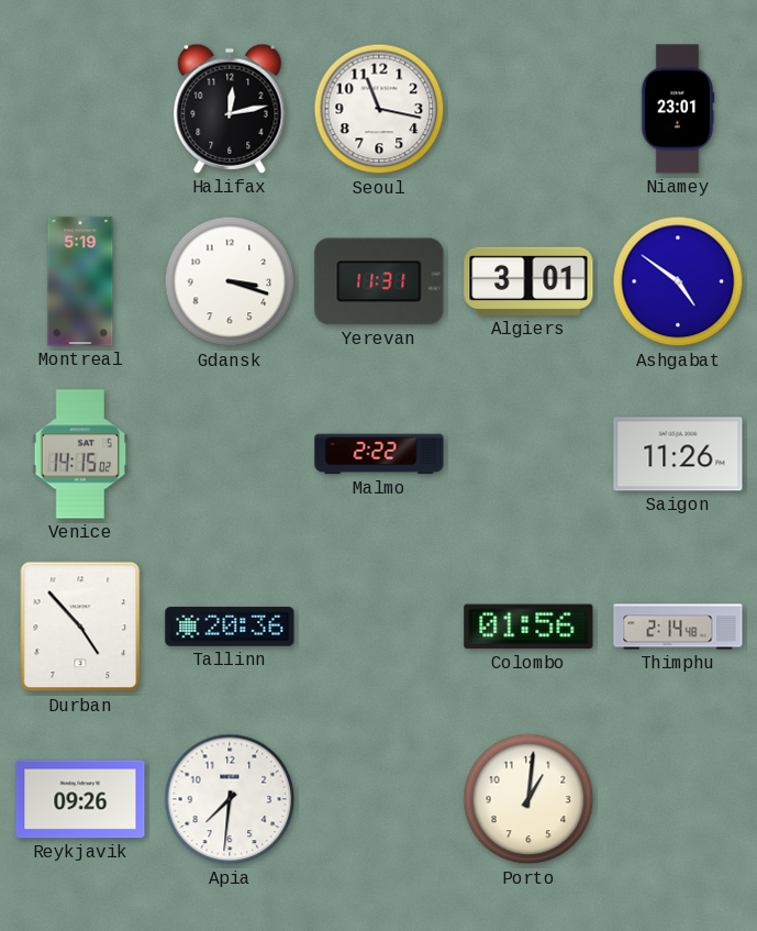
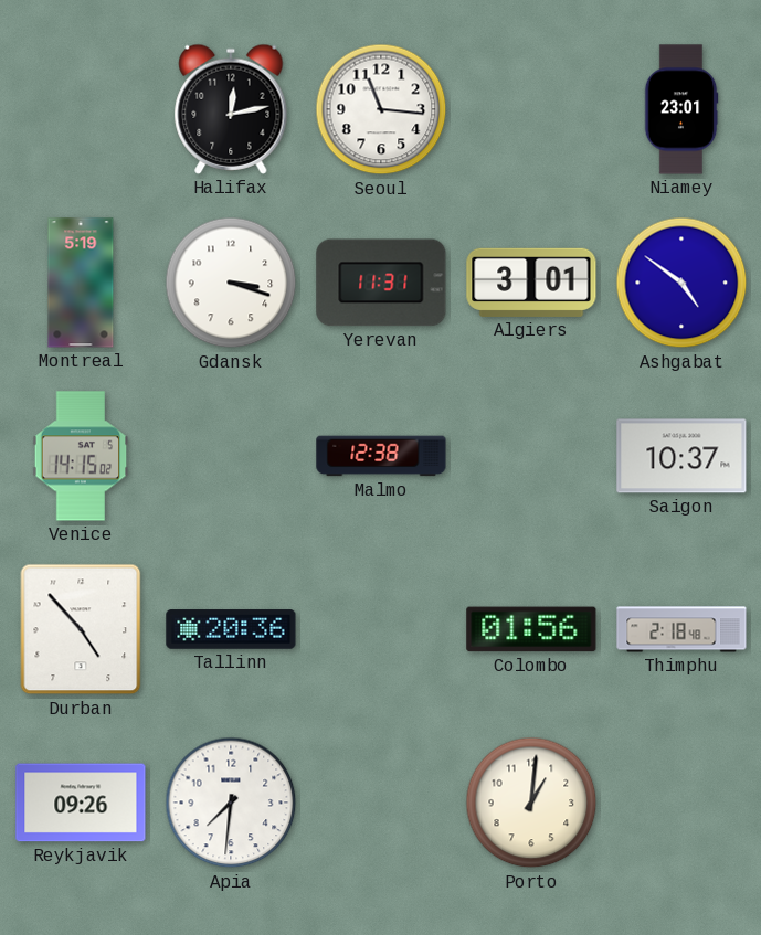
Seoul: 11:17 -> 11:16 (381, 109)
Malmo: 2:22 -> 12:38 (381, 456)
Saigon: 11:26 -> 10:37 (681, 456)
Thimphu: 2:14 -> 2:18 (681, 629)
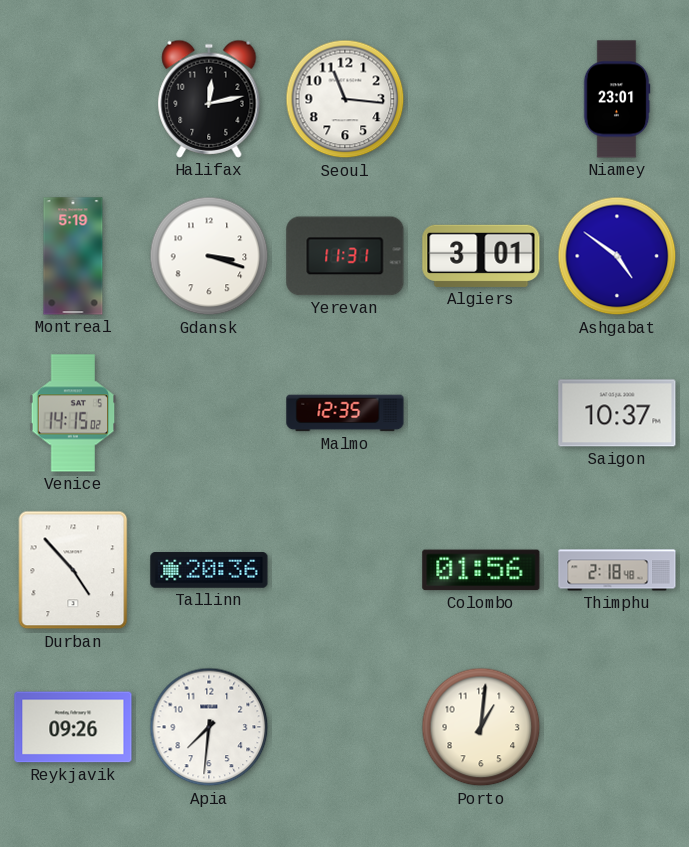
Malmo: 12:38 -> 12:35 (345, 413)
